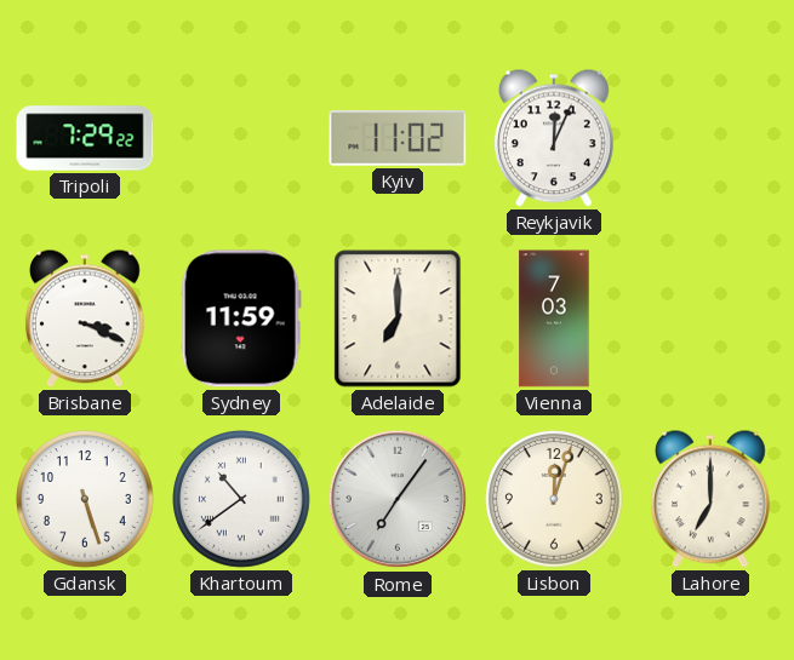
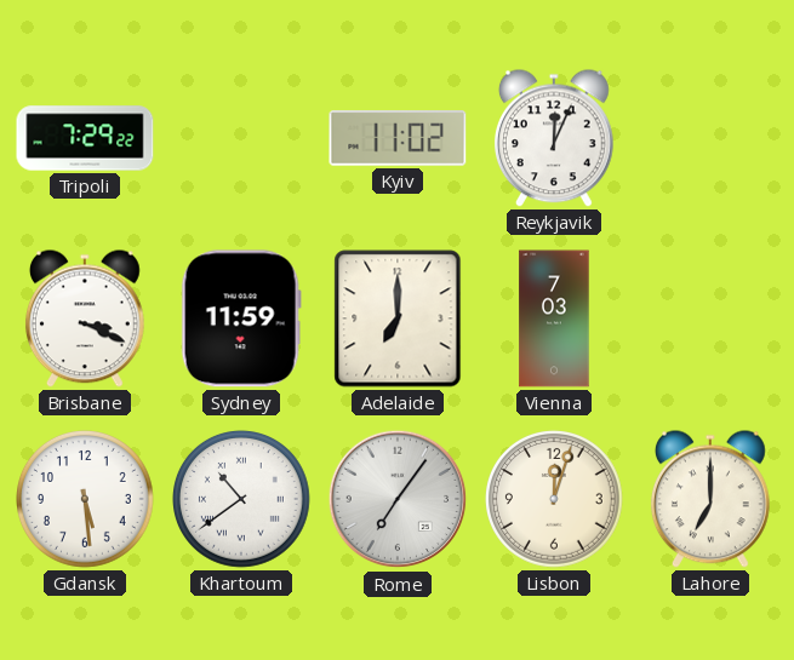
Gdansk: 5:27 -> 5:29 (86, 500)
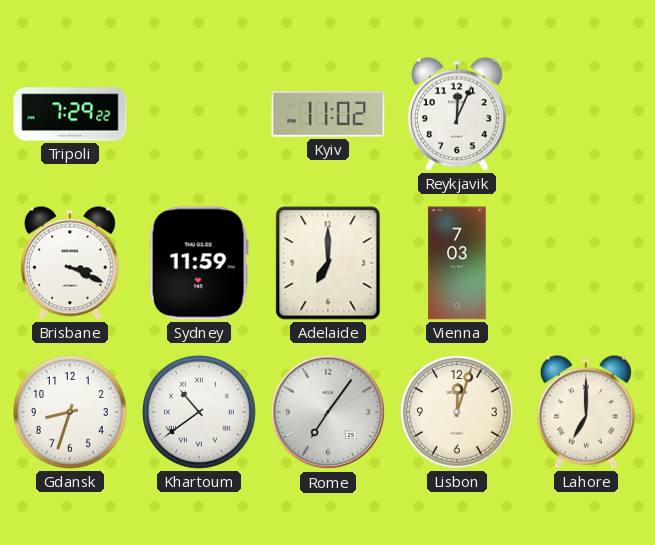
Gdansk: 5:29 -> 8:33 (71, 413)
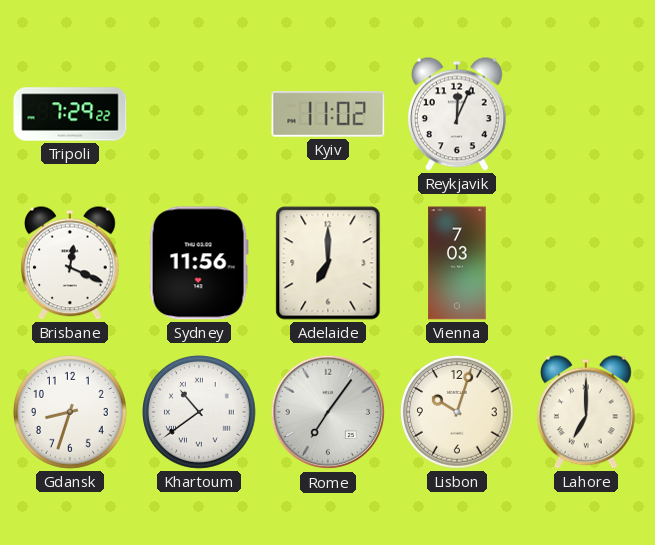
Brisbane: 3:19 -> 12:19 (70, 263)
Sydney: 11:59 -> 11:56 (199, 263)
Lisbon: 12:03 -> 10:03 (458, 413)
